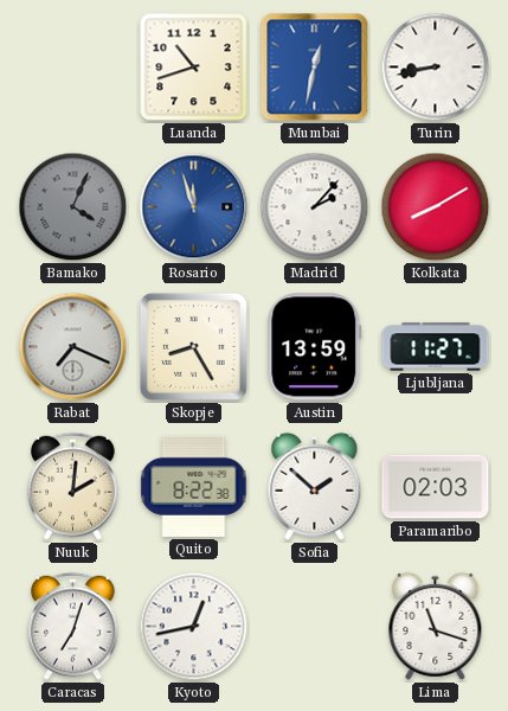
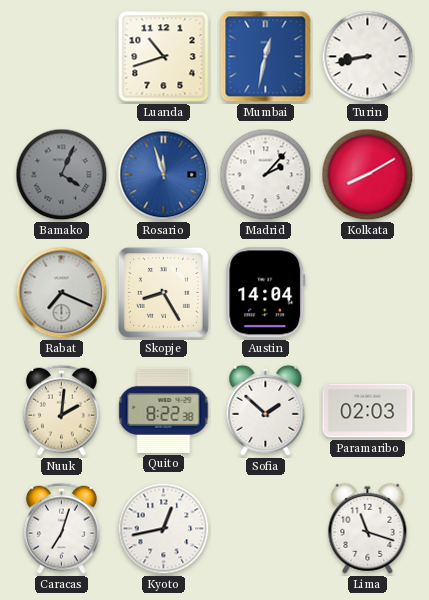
Austin: 13:59 -> 14:04 (266, 293)
Ljubljana: 11:27 -> none (436, 347)
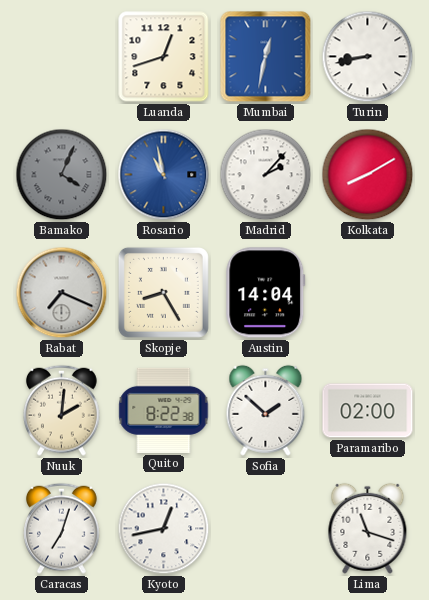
Luanda: 10:42 -> 12:42 (164, 57)
Rosario: 11:57 -> 10:58 (164, 175)
Paramaribo: 02:03 -> 02:00 (368, 411)
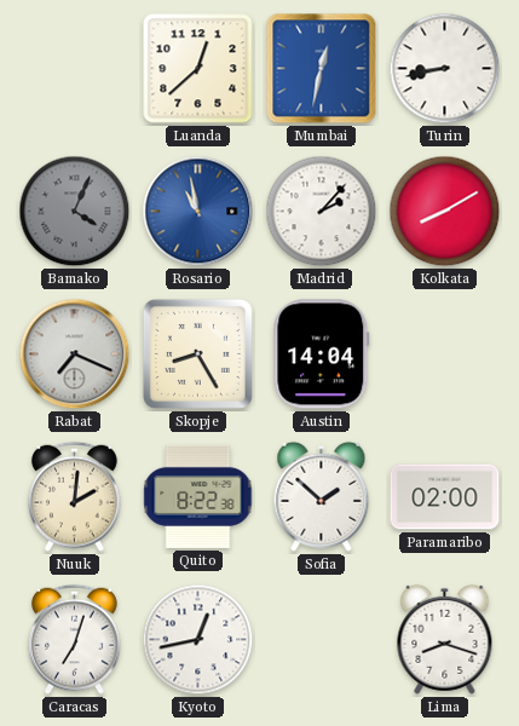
Luanda: 12:42 -> 12:38 (198, 69)
Lima: 11:18 -> 8:18 (445, 639)
